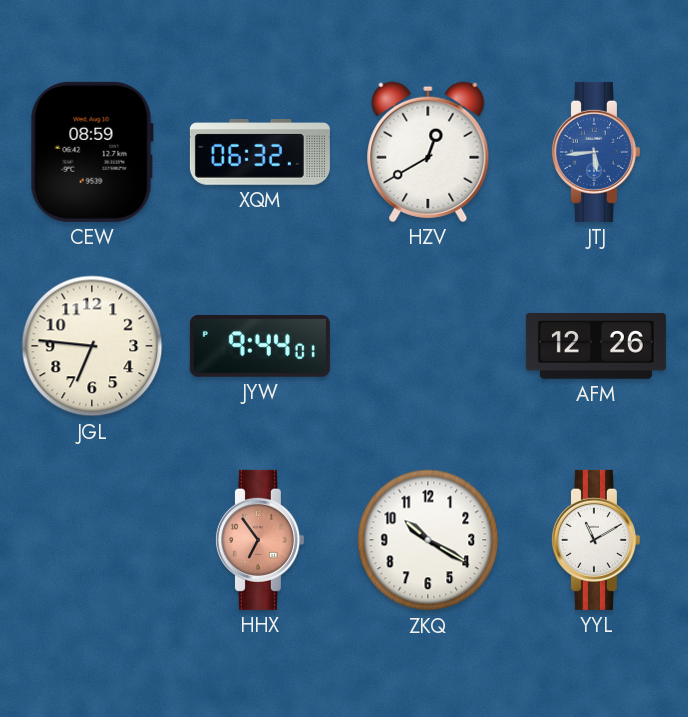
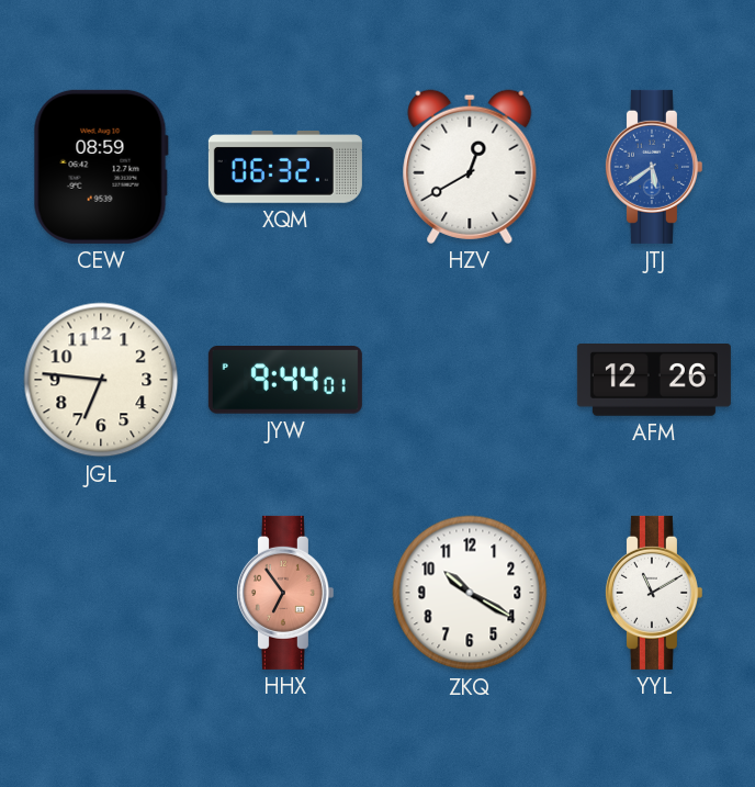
JTJ: 5:44 -> 5:39 (653, 167)
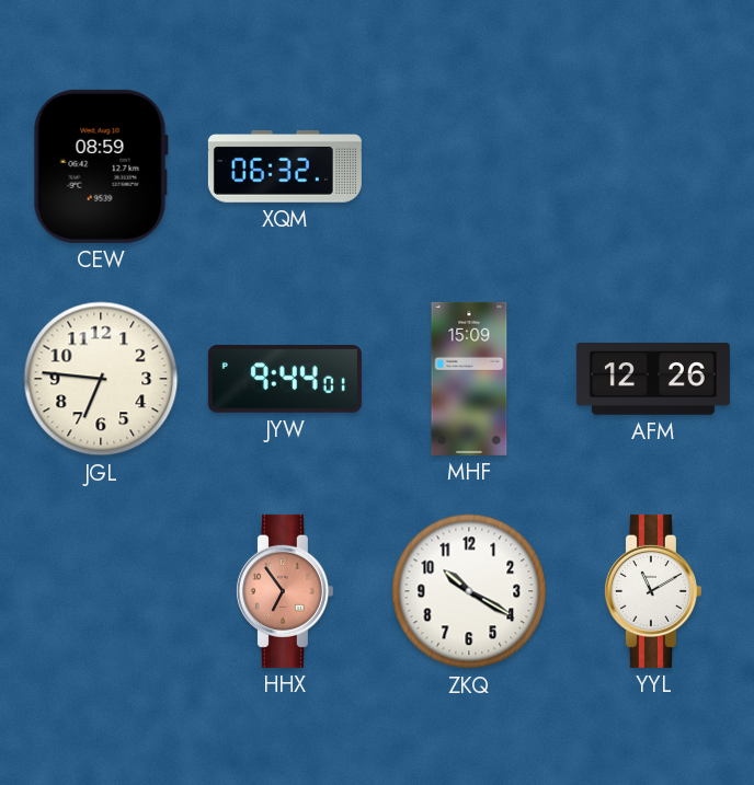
HZV: 12:40 -> none (470, 167)
JTJ: 5:39 -> none (653, 167)
MHF: none -> 15:09 (469, 379)
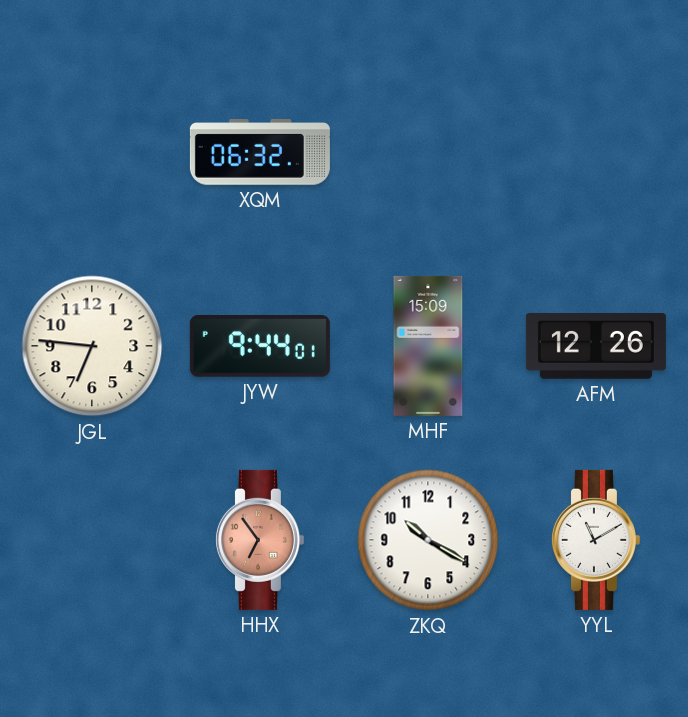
CEW: 08:59 -> none (101, 166)
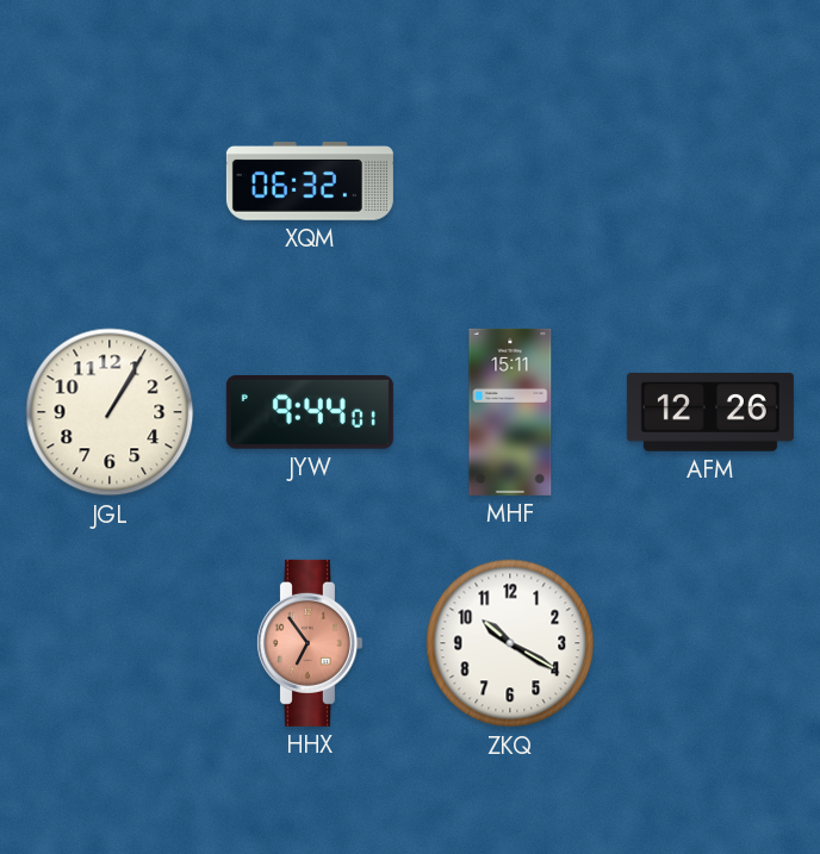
JGL: 6:46 -> 1:05 (110, 412)
MHF: 15:09 -> 15:11 (510, 412)
YYL: 11:10 -> none (595, 540)
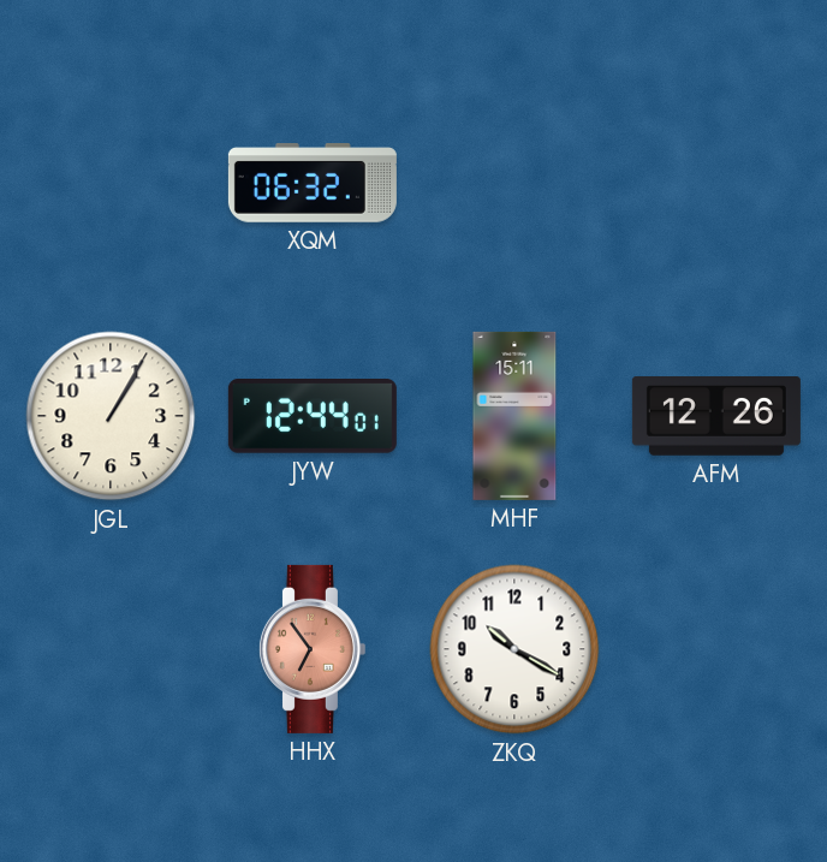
JYW: 9:44 -> 12:44 (313, 417)
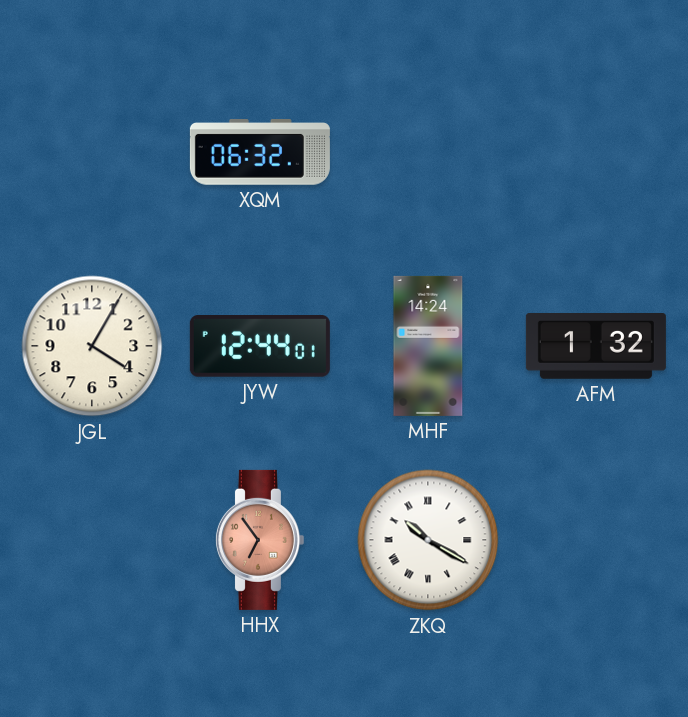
JGL: 1:05 -> 4:05 (92, 346)
MHF: 15:11 -> 14:24 (428, 346)
AFM: 12:26 -> 1:32 (596, 347)
ZKQ numerals: Arabic -> Roman (428, 540)
